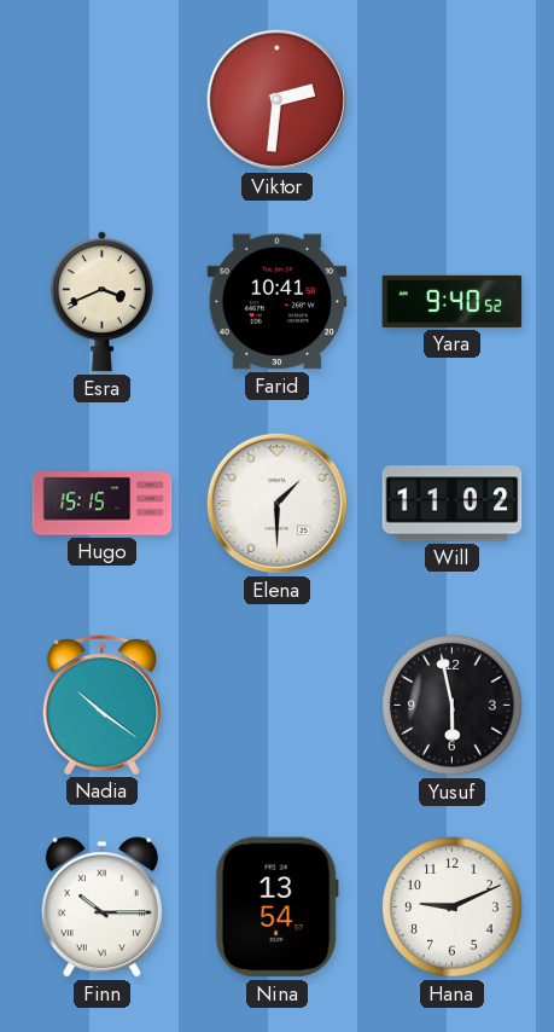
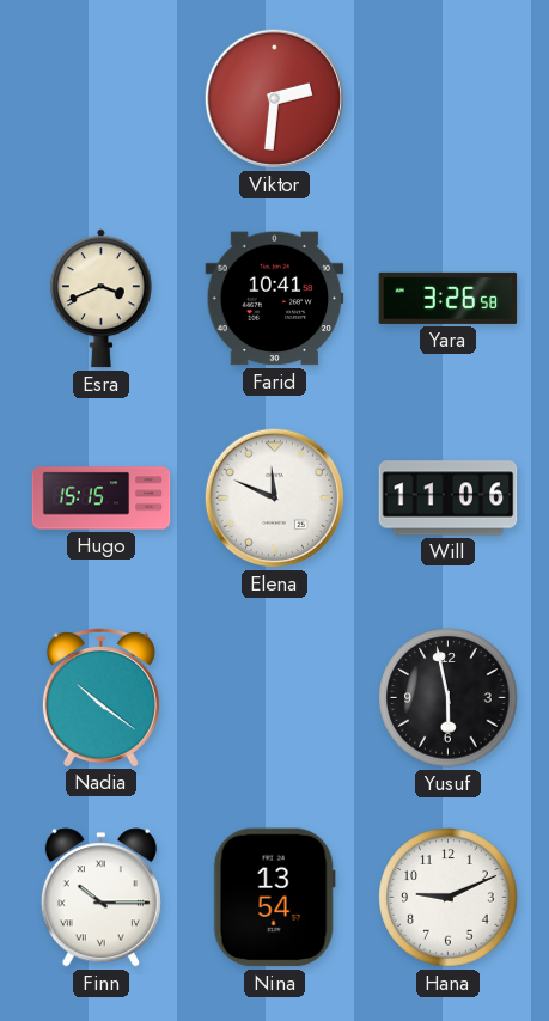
Yara: 9:40 -> 3:26 (449, 298)
Elena: 1:30 -> 11:49 (274, 497)
Will: 11:02 -> 11:06 (449, 499)
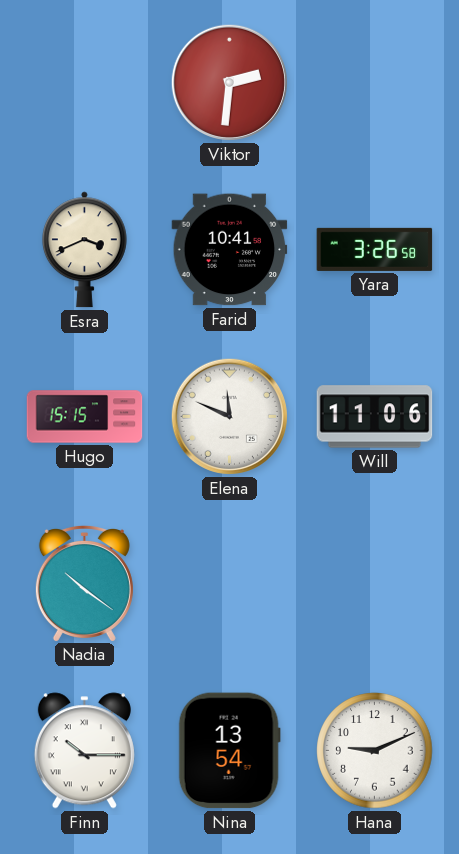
Yusuf: 5:58 -> none (449, 698)
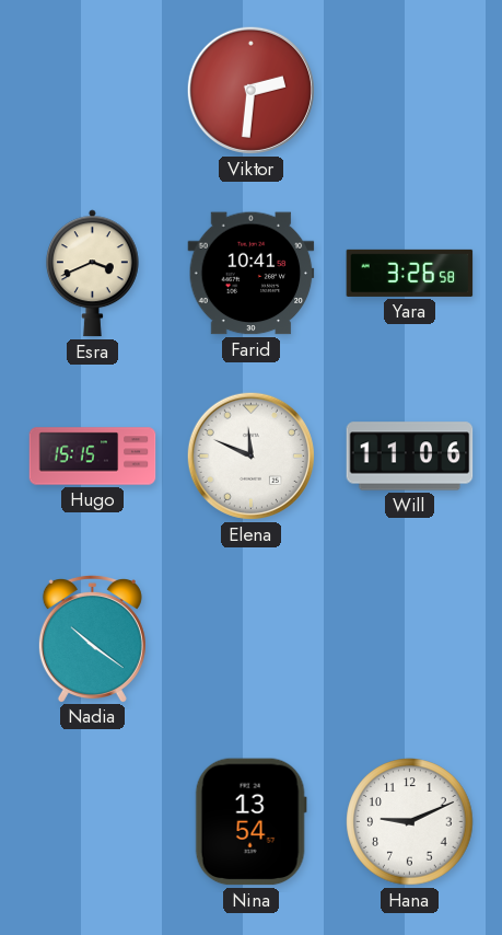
Finn: 10:15 -> none (84, 751)
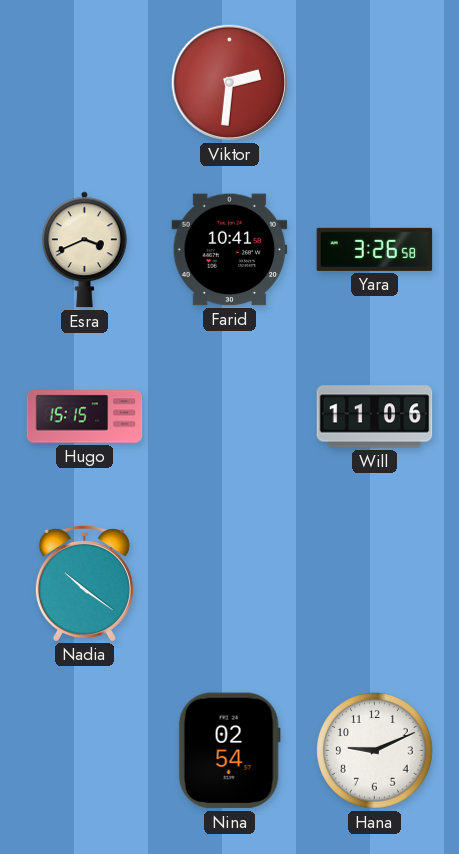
Elena: 11:49 -> none (250, 455)
Nina: 13:54 -> 02:54 (229, 751)
